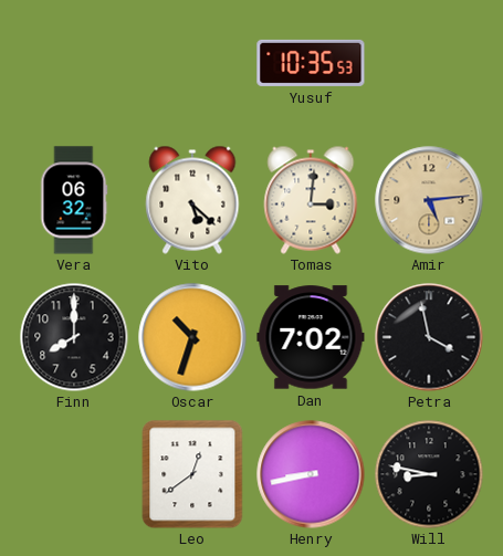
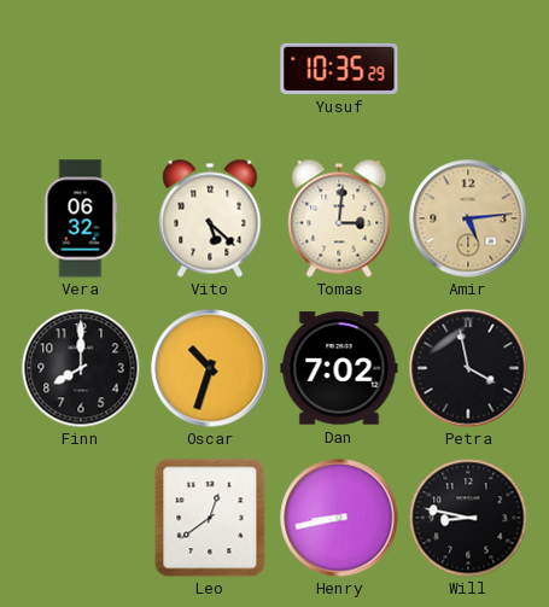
Yusuf: 10:35:53 -> 10:35:29 (339, 69)
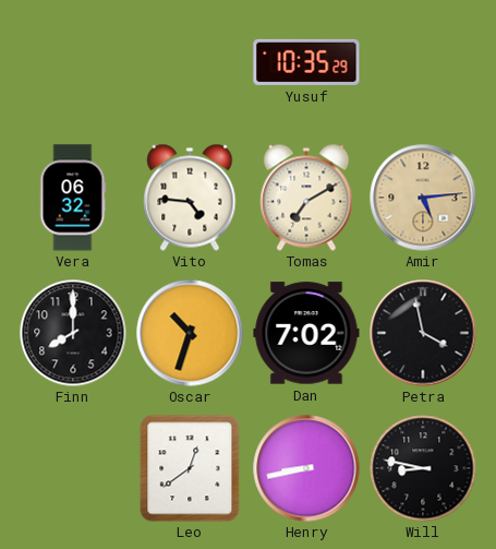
Vito: 5:22 -> 4:46 (190, 198)
Tomas: 3:01 -> 7:10 (306, 198)
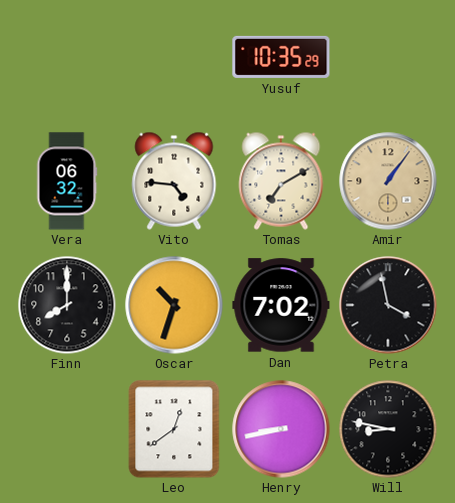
Amir: 5:14 -> 1:06 (388, 181)
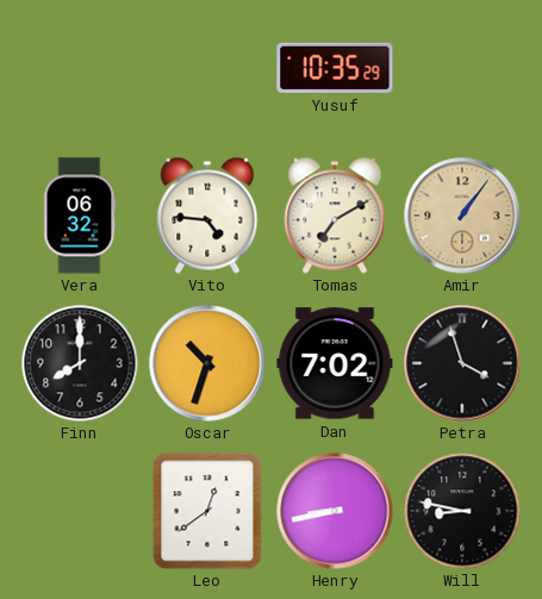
Petra: 3:58 -> 3:57 (462, 363)
